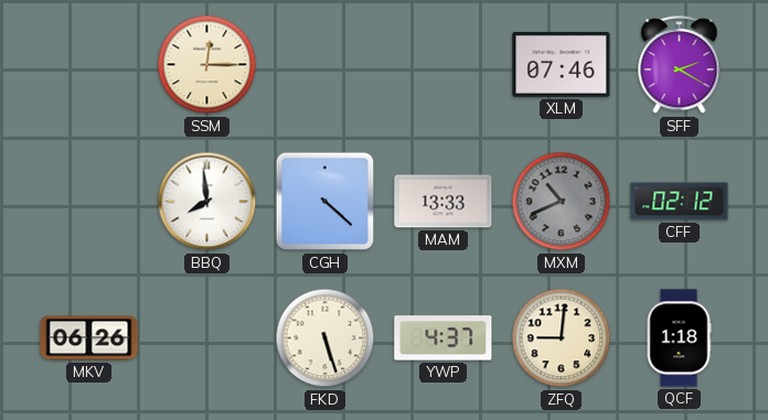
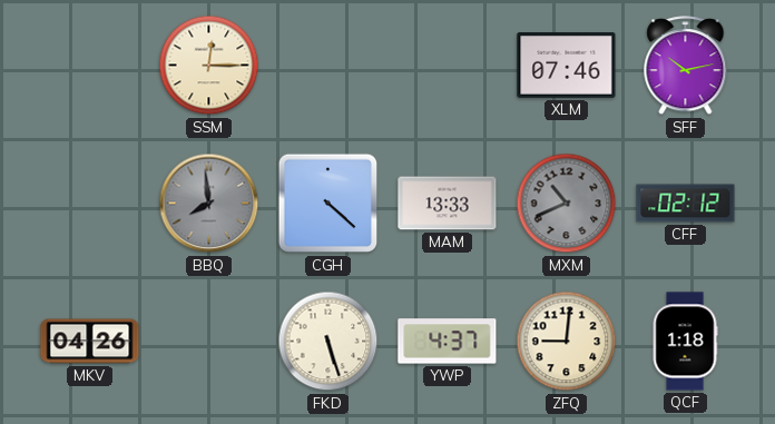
SFF: 2:20 -> 10:13 (686, 66)
BBQ dial: white -> grey (209, 204)
MKV: 06:26 -> 04:26 (90, 342)
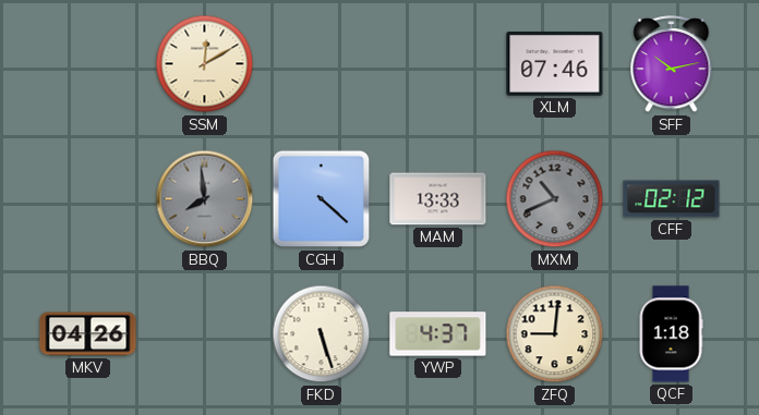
SSM: 12:15 -> 12:10 (205, 64)
